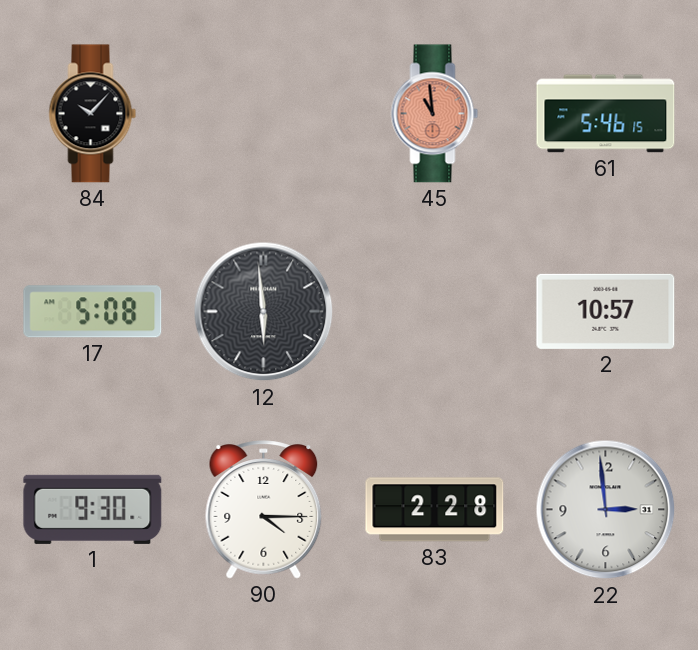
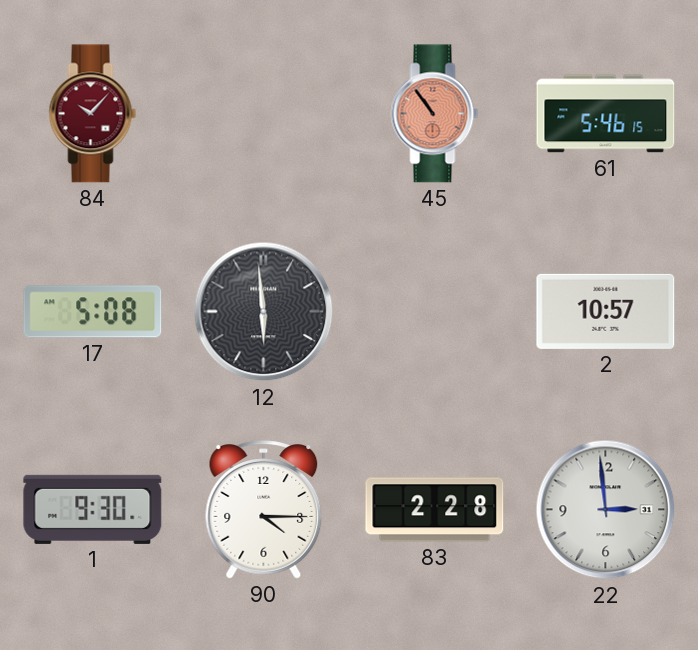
84 dial: black -> burgundy (93, 114)
45: 10:59 -> 10:54 (435, 114)
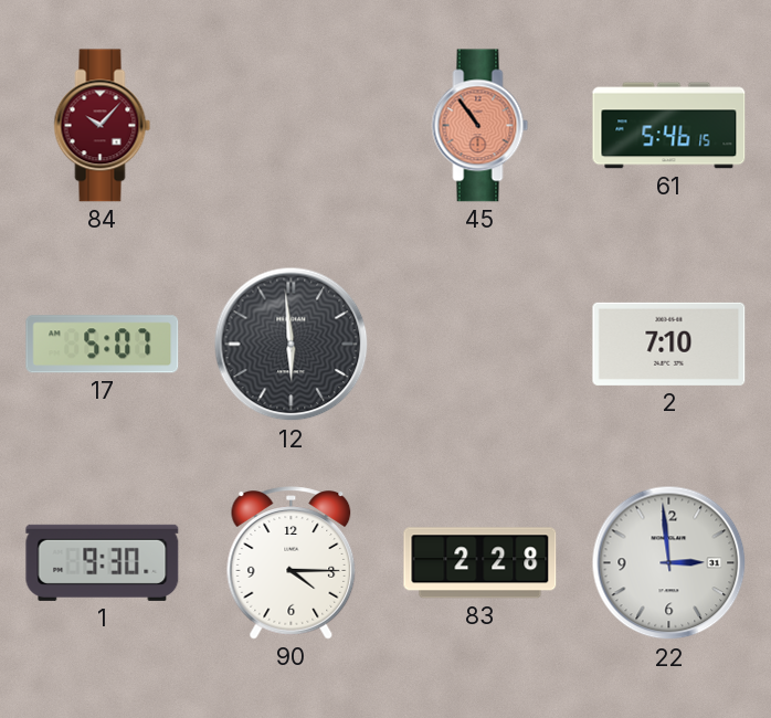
17: 5:08 -> 5:07 (103, 345)
2: 10:57 -> 7:10 (669, 344)
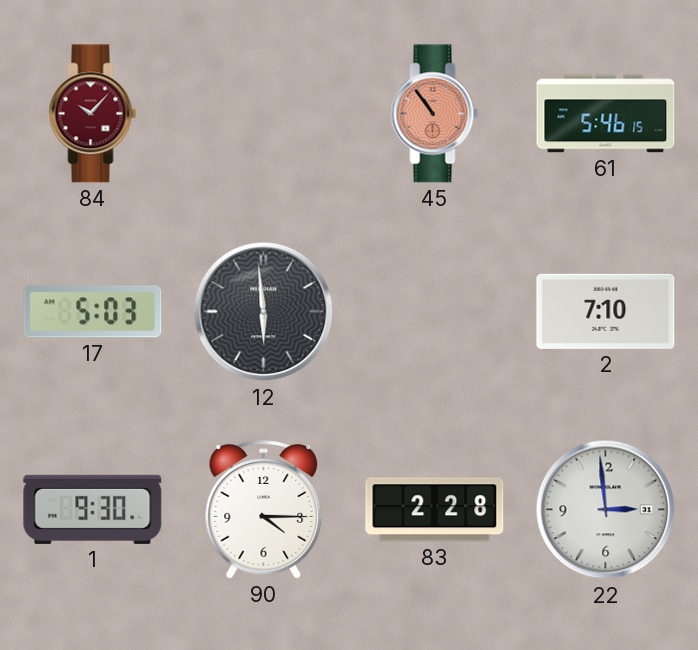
17: 5:07 -> 5:03 (93, 312)
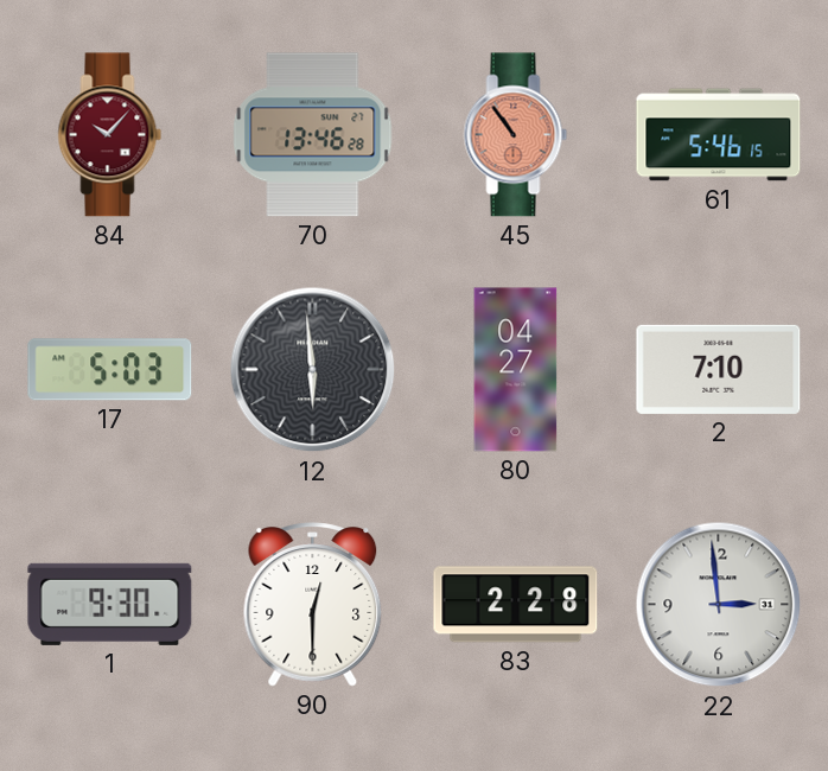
70: none -> 13:46 (313, 135)
80: none -> 04:27 (516, 370)
90: 4:15 -> 12:30 (313, 605)
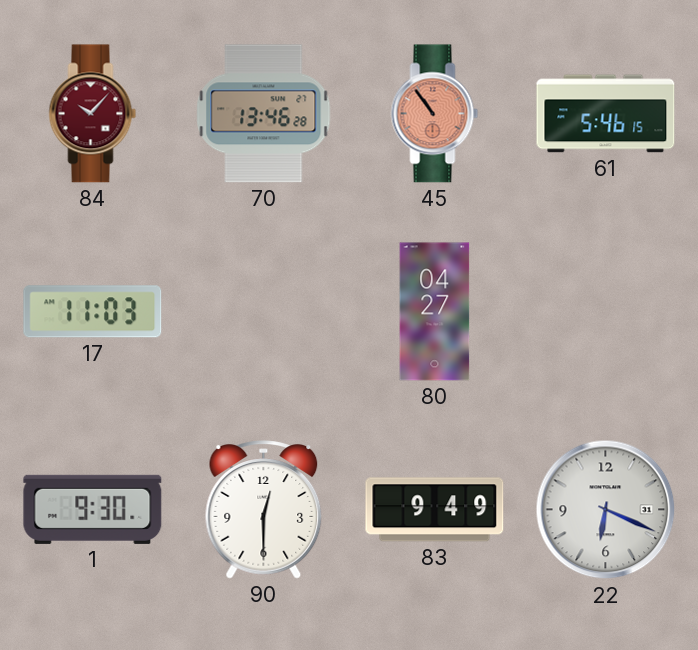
17: 5:03 -> 11:03 (93, 312)
12: 5:59 -> none (313, 370)
2: 7:10 -> none (719, 369)
83: 2:28 -> 9:49 (435, 510)
22: 2:59 -> 6:19 (606, 510)
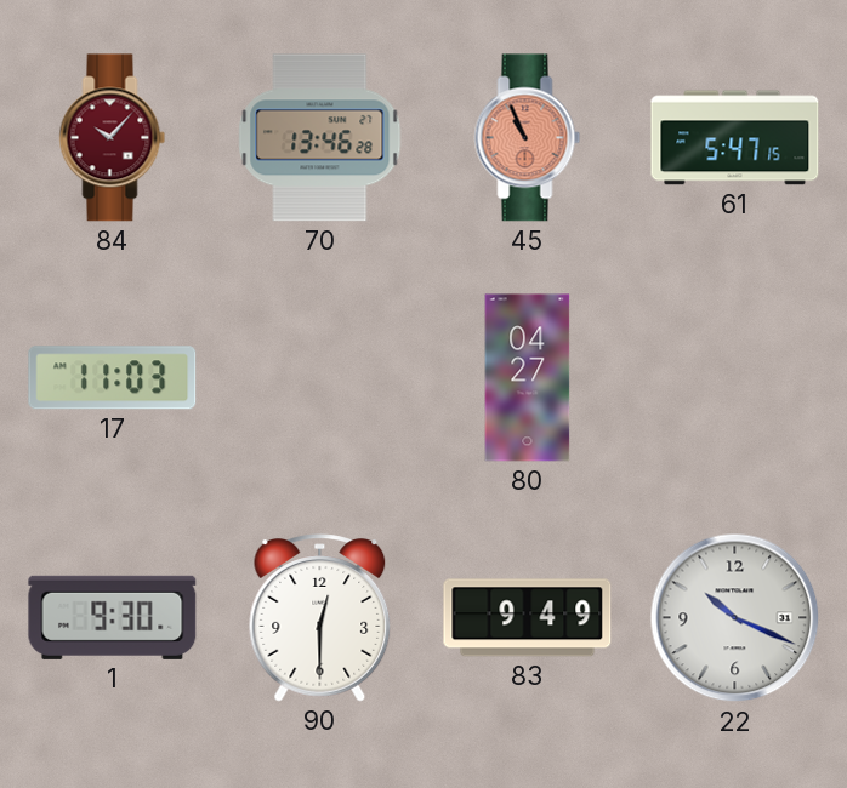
45: 10:54 -> 10:56 (528, 138)
61: 5:46 -> 5:47 (735, 138)
22: 6:19 -> 10:19 (735, 618)
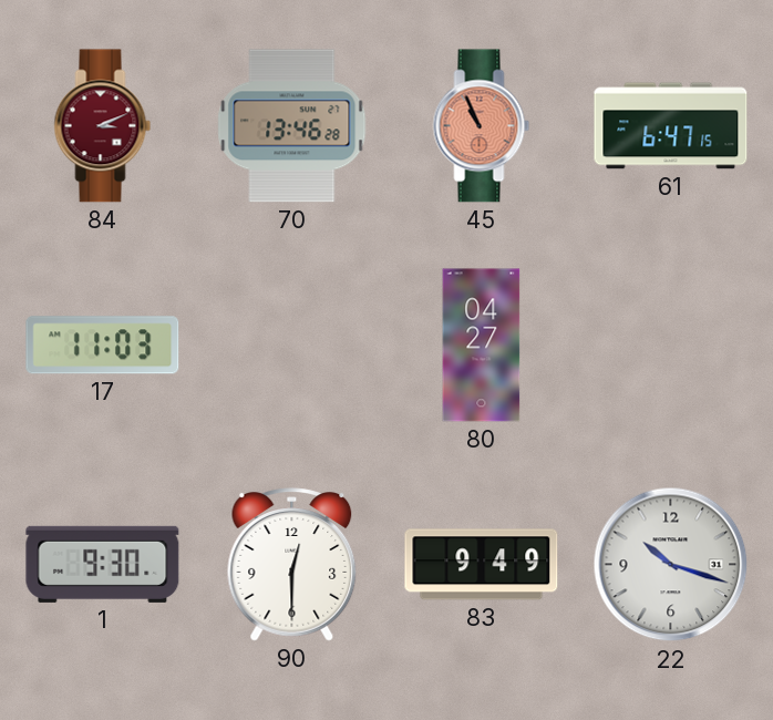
84: 10:07 -> 3:11 (103, 126)
61: 5:47 -> 6:47 (671, 126)
22: 10:19 -> 10:18 (671, 565)
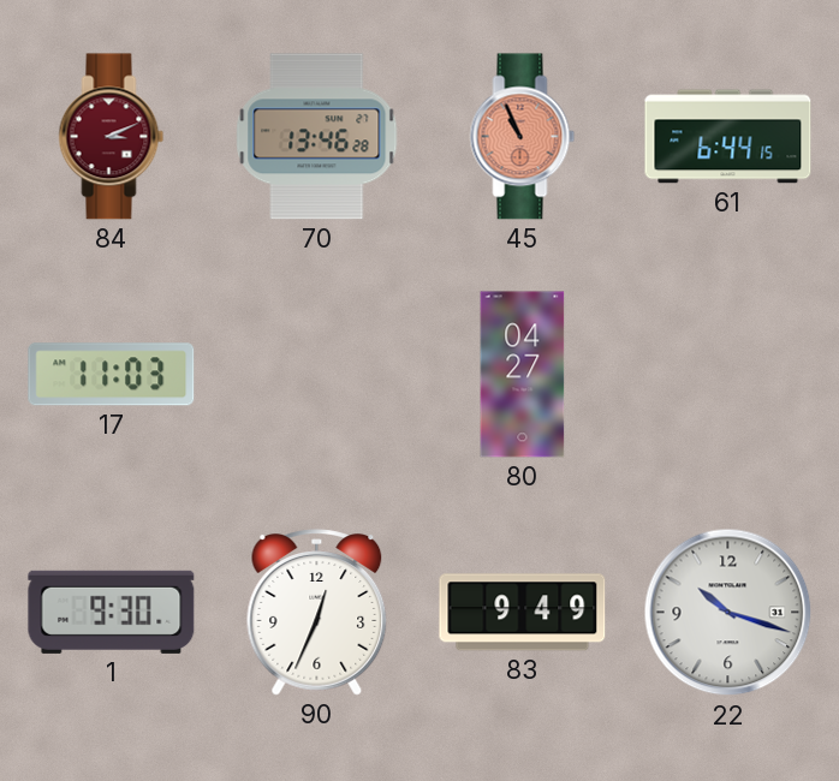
61: 6:47 -> 6:44 (728, 137)
90: 12:30 -> 12:34 (317, 613)
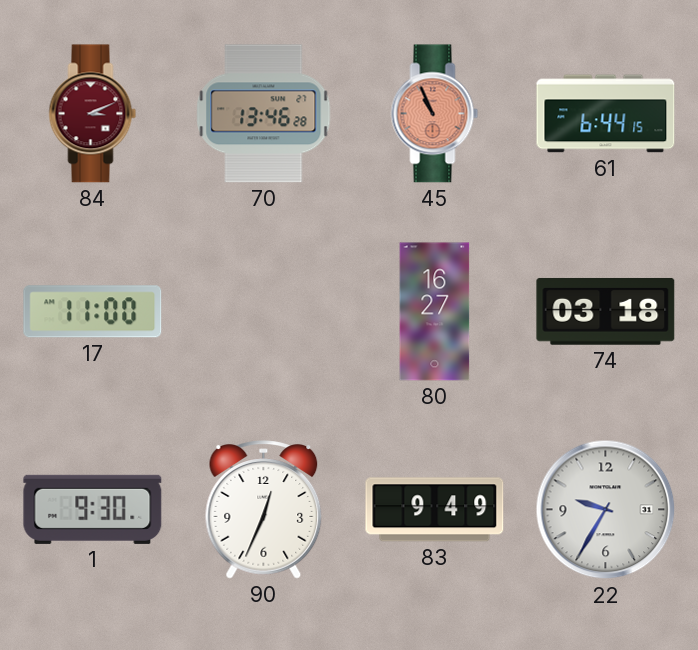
17: 11:03 -> 11:00 (93, 312)
80: 04:27 -> 16:27 (435, 312)
74: none -> 03:18 (606, 311)
22: 10:18 -> 9:35 (606, 510)
